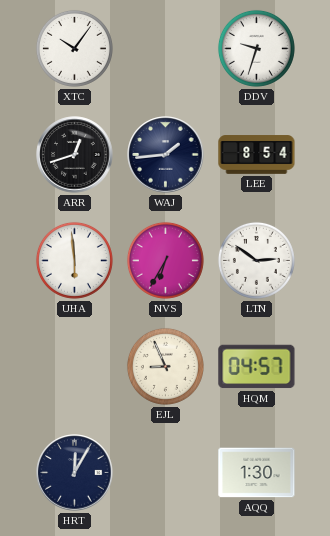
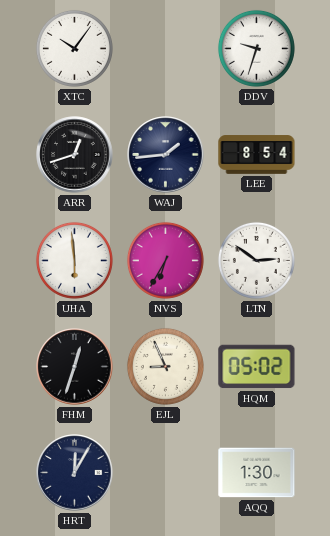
FHM: none -> 12:33 (75, 367)
HQM: 04:57 -> 05:02 (257, 367)
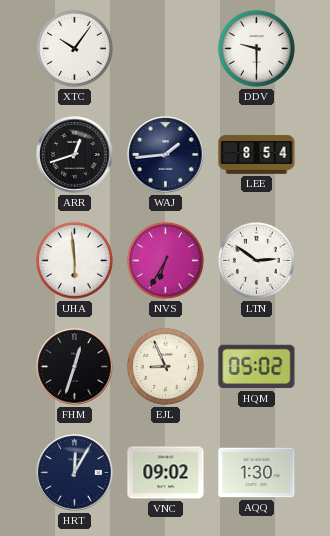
DDV: 9:33 -> 9:30 (256, 48)
VNC: none -> 09:02 (166, 473)
